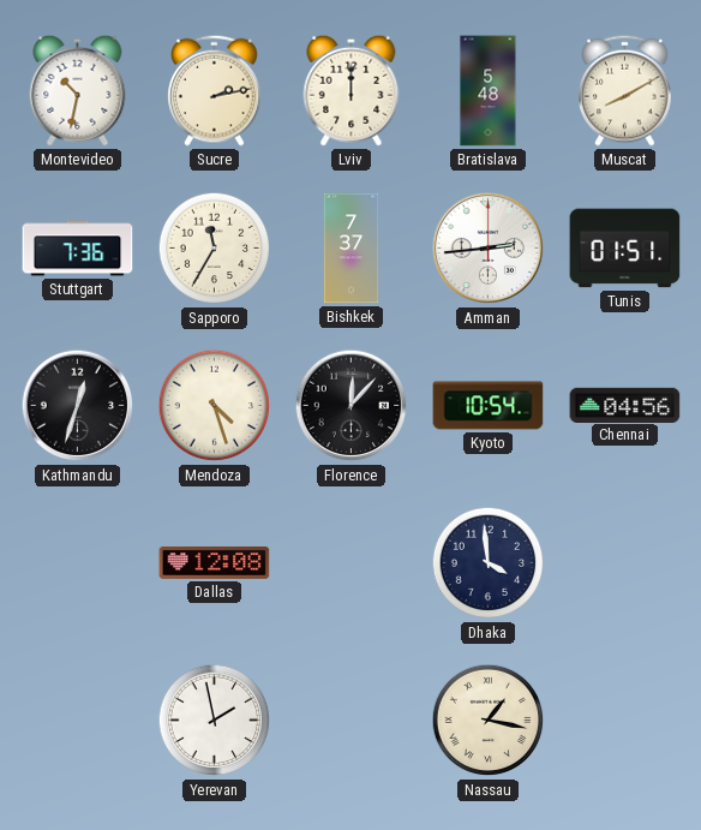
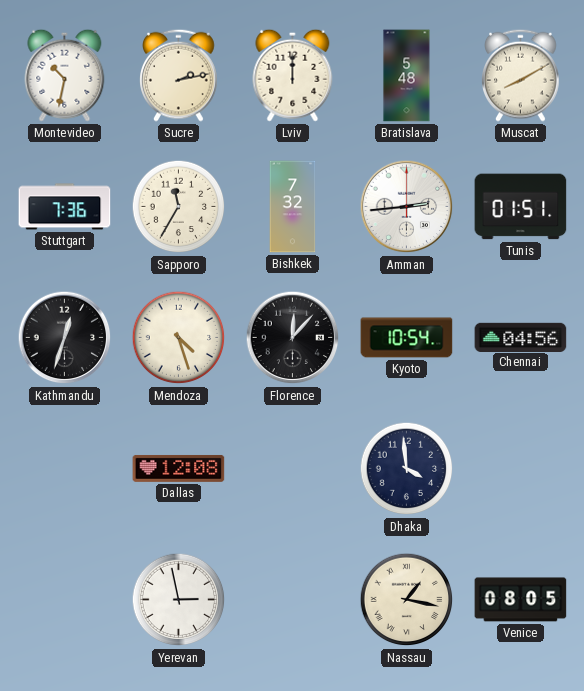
Bishkek: 7:37 -> 7:32 (293, 207)
Yerevan: 1:58 -> 2:58 (179, 600)
Venice: none -> 08:05 (521, 600)
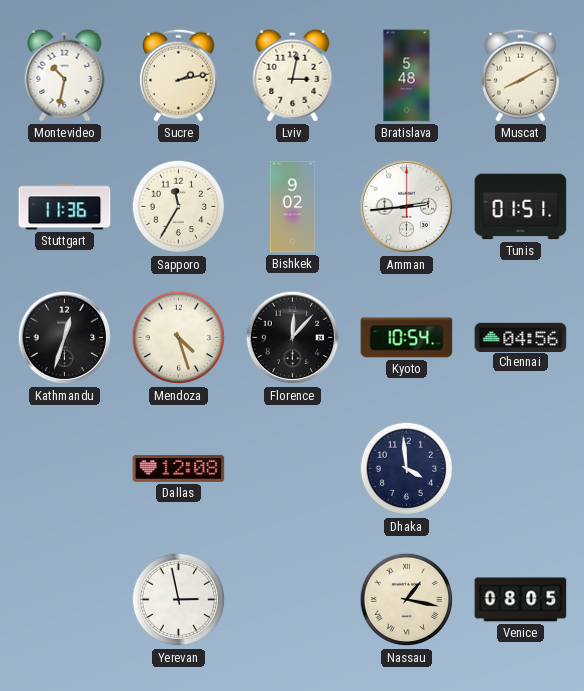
Lviv: 12:00 -> 3:02 (293, 75)
Stuttgart: 7:36 -> 11:36 (65, 207)
Bishkek: 7:32 -> 9:02 (293, 207)
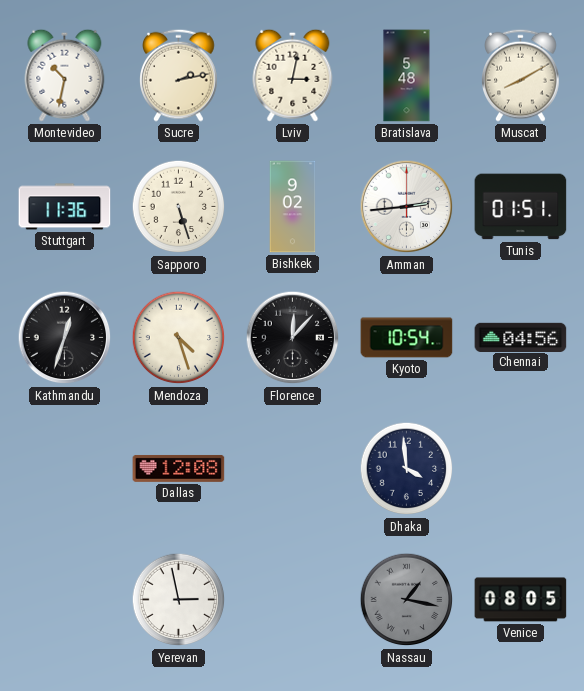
Sapporo: 11:35 -> 5:27 (179, 207)
Nassau dial: cream -> grey (407, 600)
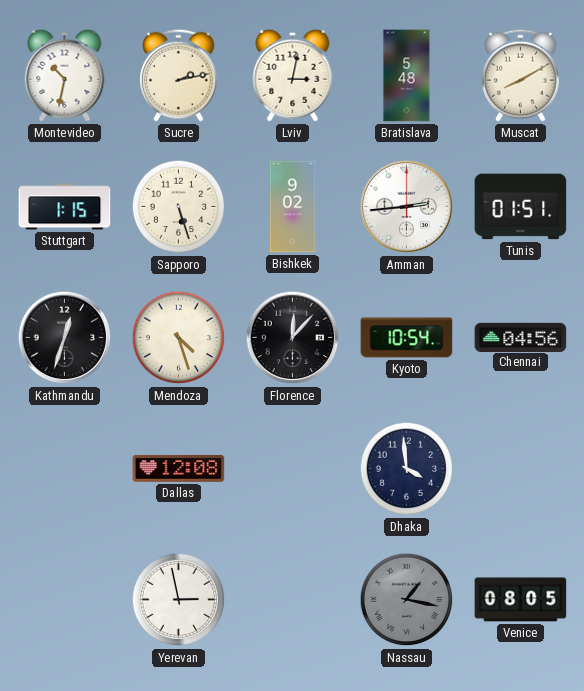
Stuttgart: 11:36 -> 1:15 (65, 207)
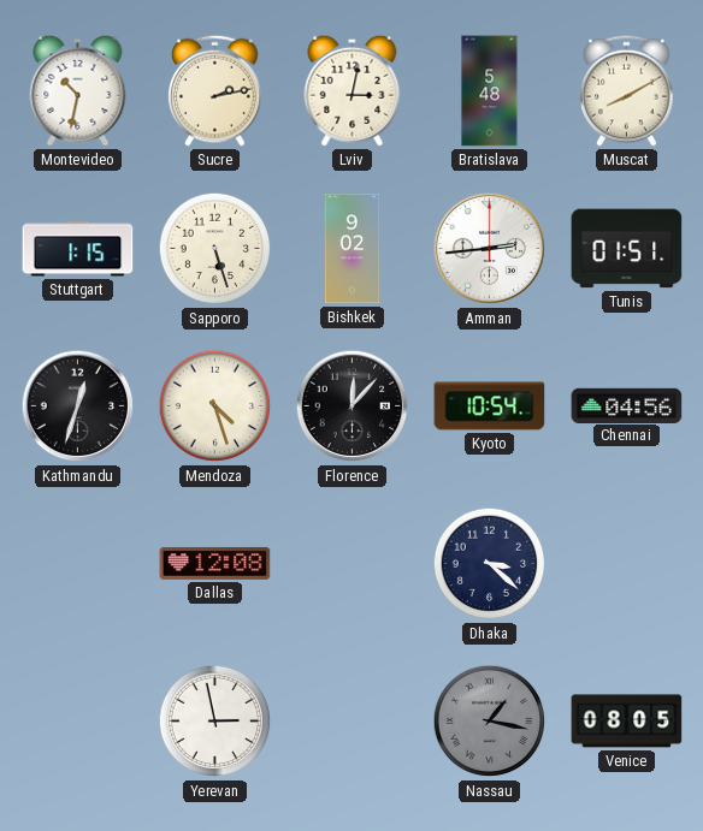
Dhaka: 3:59 -> 3:22 (490, 564)
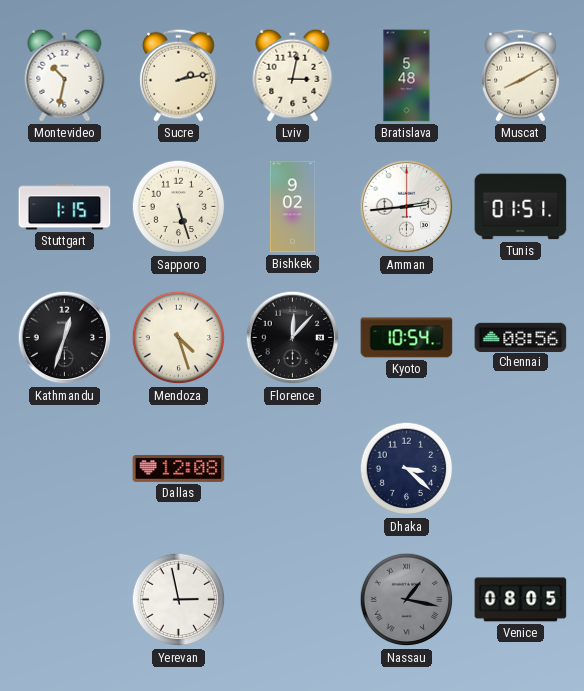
Chennai: 04:56 -> 08:56 (521, 337)
